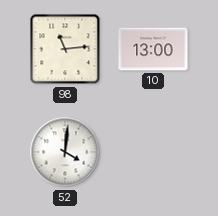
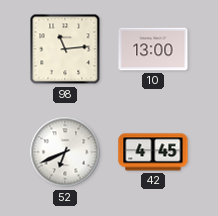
52: 4:01 -> 6:41 (65, 152)
42: none -> 4:45 (153, 152)
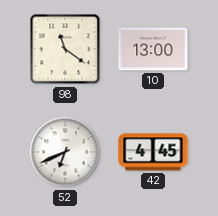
98: 11:14 -> 11:21 (65, 49)
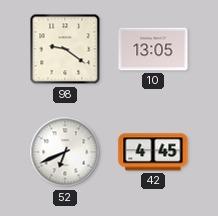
98: 11:21 -> 9:21 (65, 49)
10: 13:00 -> 13:05 (153, 49)
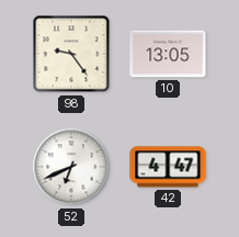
98: 9:21 -> 9:24 (71, 54)
42: 4:45 -> 4:47 (168, 167)
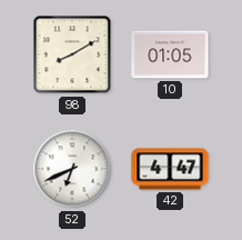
98: 9:24 -> 8:10 (72, 54)
10: 13:05 -> 01:05 (170, 54)
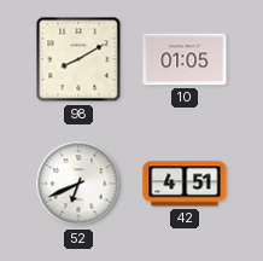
42: 4:47 -> 4:51 (185, 184)
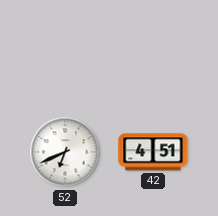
98: 8:10 -> none (78, 59)
10: 01:05 -> none (185, 59)
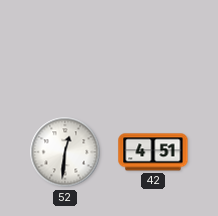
52: 6:41 -> 12:31 (65, 152)
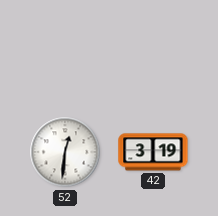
42: 4:51 -> 3:19 (153, 152)
